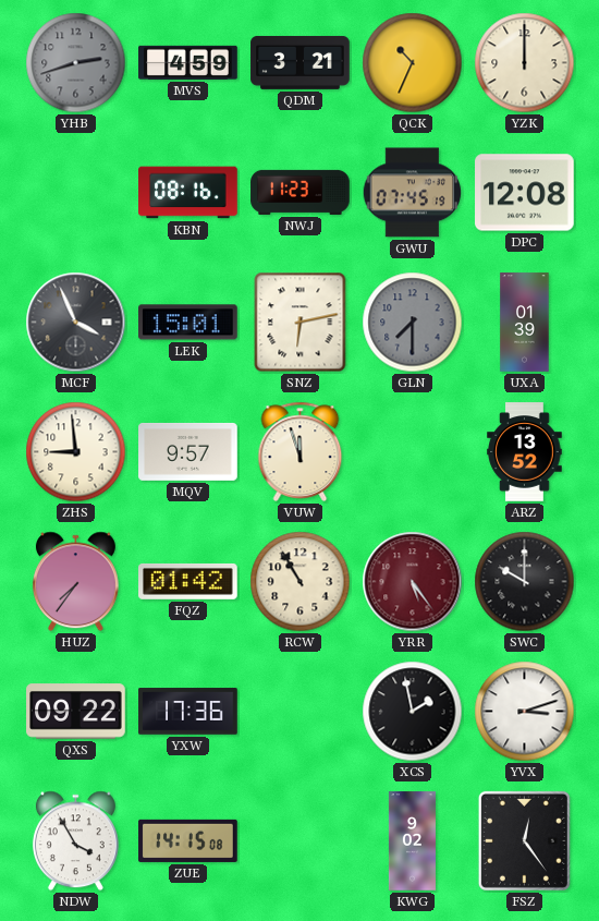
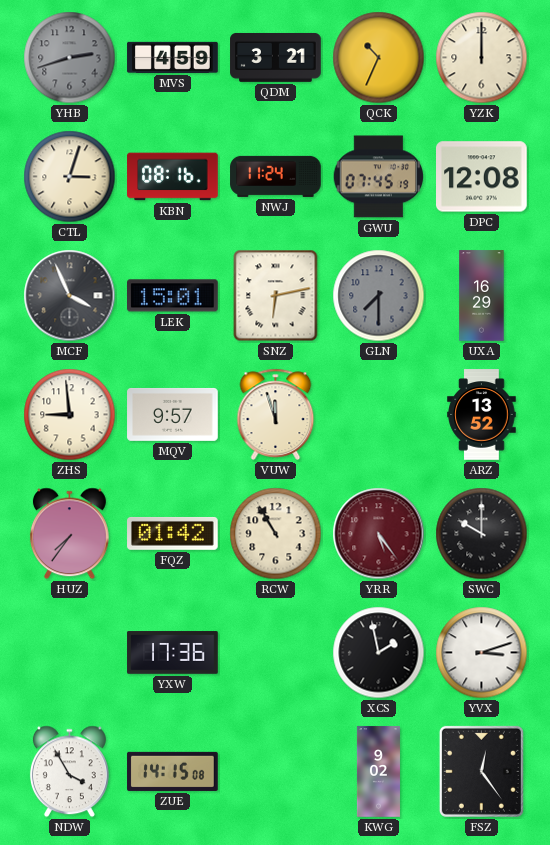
CTL: none -> 3:03 (70, 177)
NWJ: 11:23 -> 11:24 (276, 176)
UXA: 01:39 -> 16:29 (482, 296)
QXS: 09:22 -> none (76, 712)
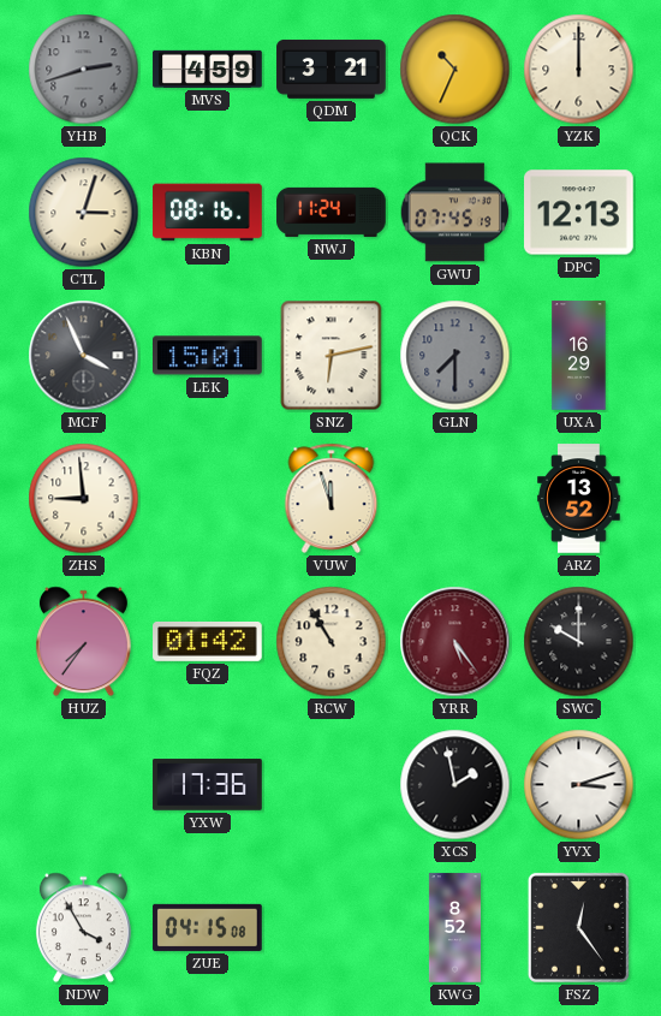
DPC: 12:08 -> 12:13 (579, 213)
MQV: 9:57 -> none (173, 414)
ZUE: 14:15 -> 04:15 (208, 927)
KWG: 9:02 -> 8:52 (454, 928)
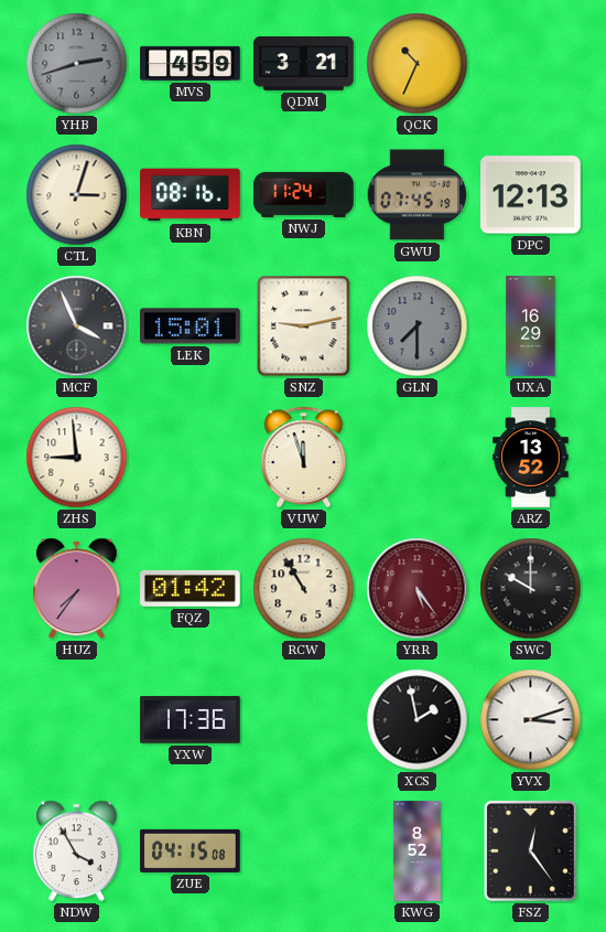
YZK: 12:00 -> none (579, 70)
SNZ: 6:13 -> 9:13 (304, 326)
